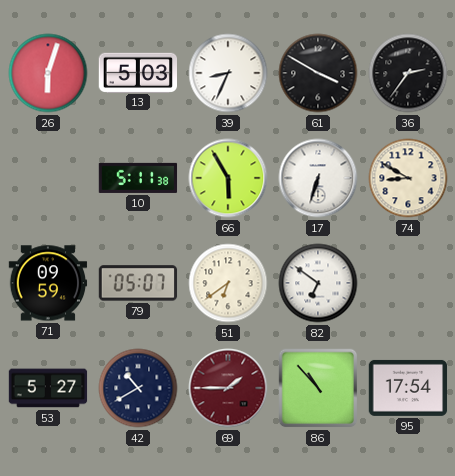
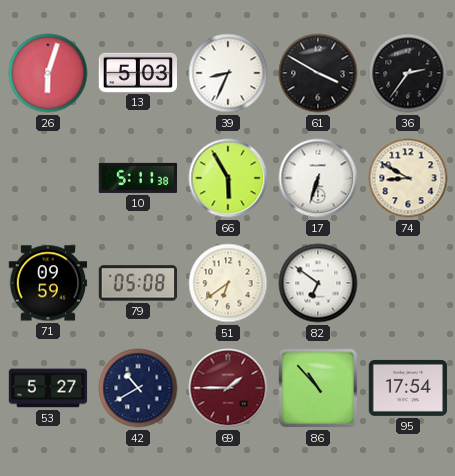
79: 05:07 -> 05:08 (138, 283)
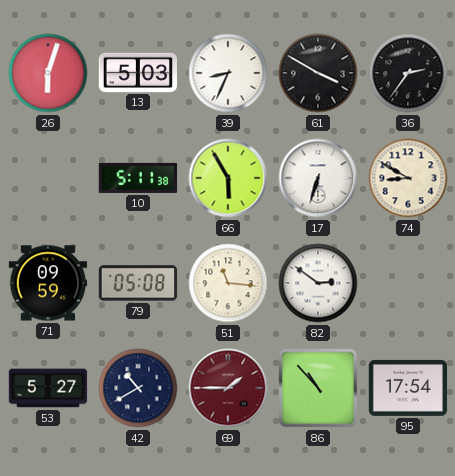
51: 6:39 -> 11:16 (228, 283)
82: 6:51 -> 2:51 (318, 283)
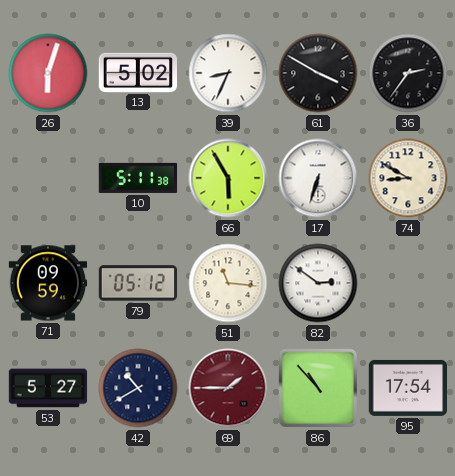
13: 5:03 -> 5:02 (138, 72)
79: 05:08 -> 05:12 (138, 283)
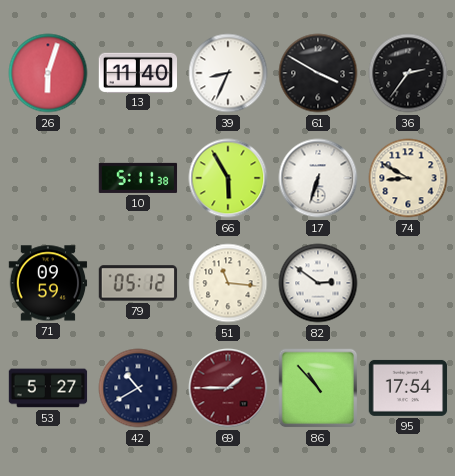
13: 5:02 -> 11:40 (138, 72)
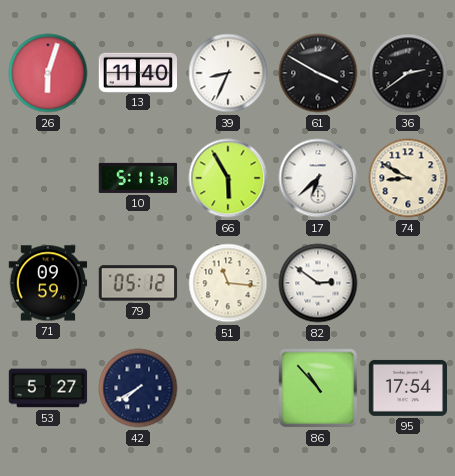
36: 2:36 -> 2:39 (408, 73)
17: 6:33 -> 6:38 (318, 178)
42: 10:40 -> 7:40 (138, 388)
69: 1:45 -> none (228, 388)
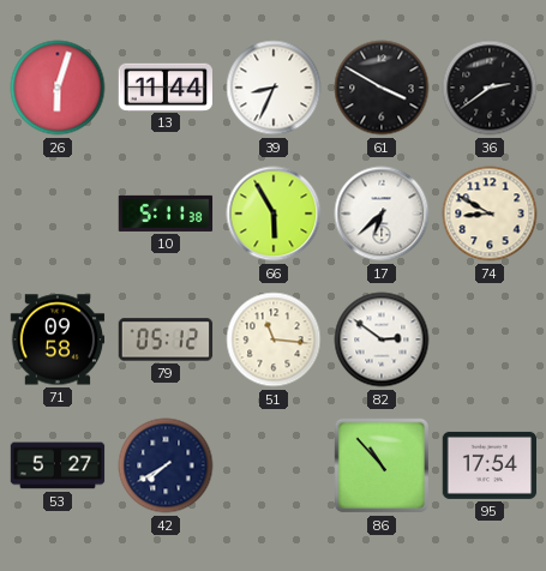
13: 11:40 -> 11:44 (166, 86)
71: 09:59 -> 09:58 (58, 339)
